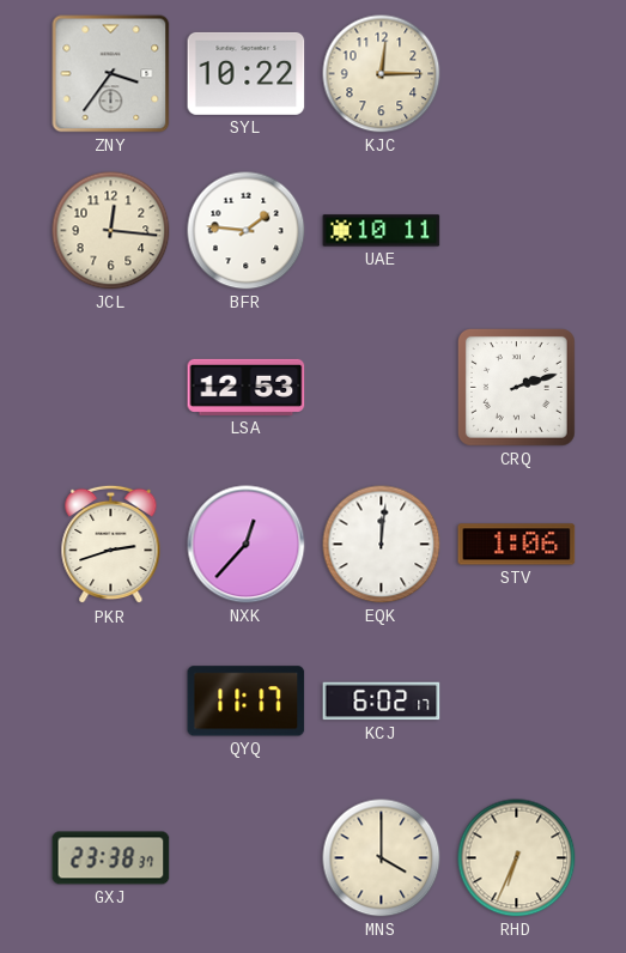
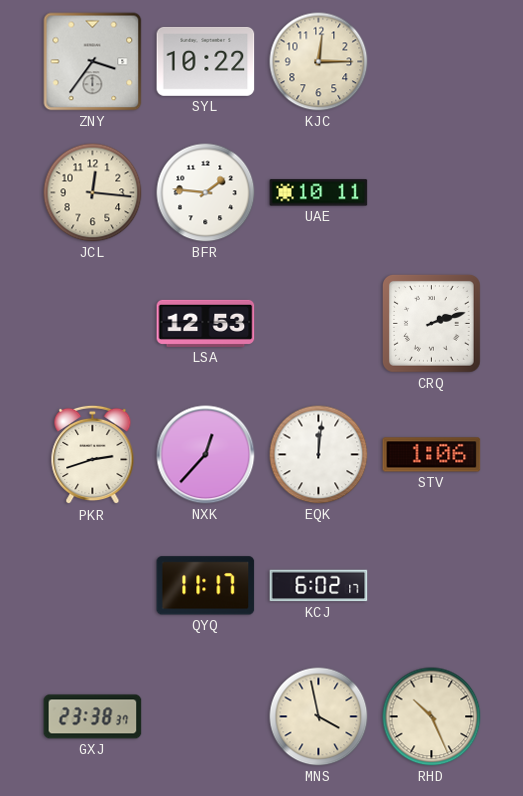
MNS: 4:00 -> 3:58 (319, 717)
RHD: 6:34 -> 10:26 (432, 717)
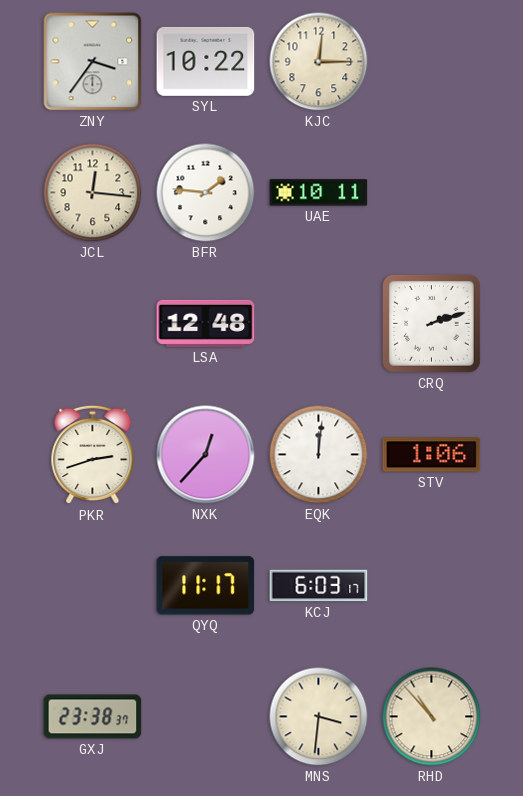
LSA: 12:53 -> 12:48 (206, 323)
KCJ: 6:02 -> 6:03 (319, 586)
MNS: 3:58 -> 3:31 (319, 717)
RHD: 10:26 -> 10:53 (432, 717)
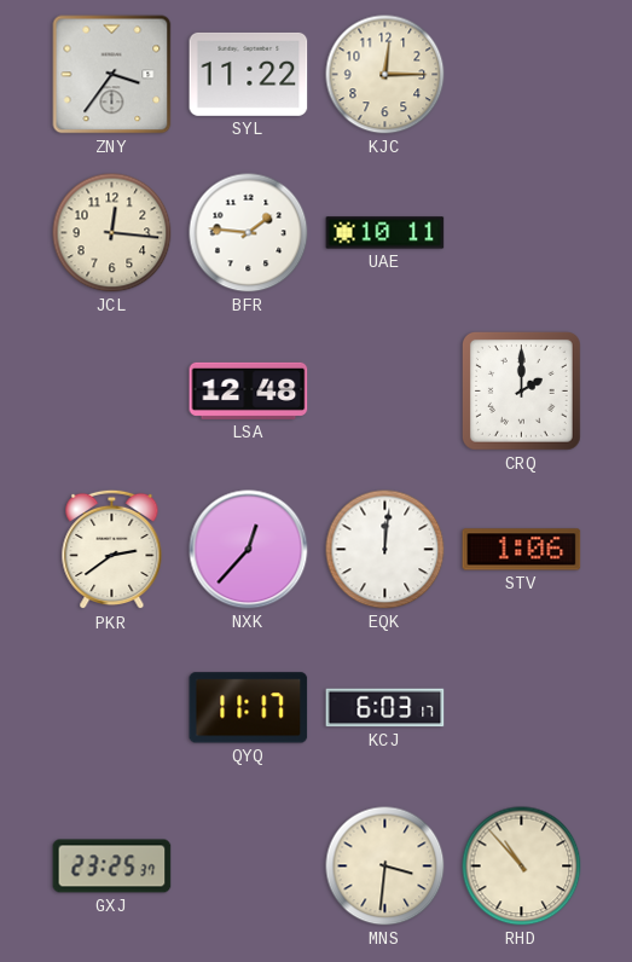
SYL: 10:22 -> 11:22 (249, 74)
CRQ: 2:12 -> 2:00 (521, 390)
PKR: 2:42 -> 2:39 (112, 550)
GXJ: 23:38 -> 23:25 (112, 867)
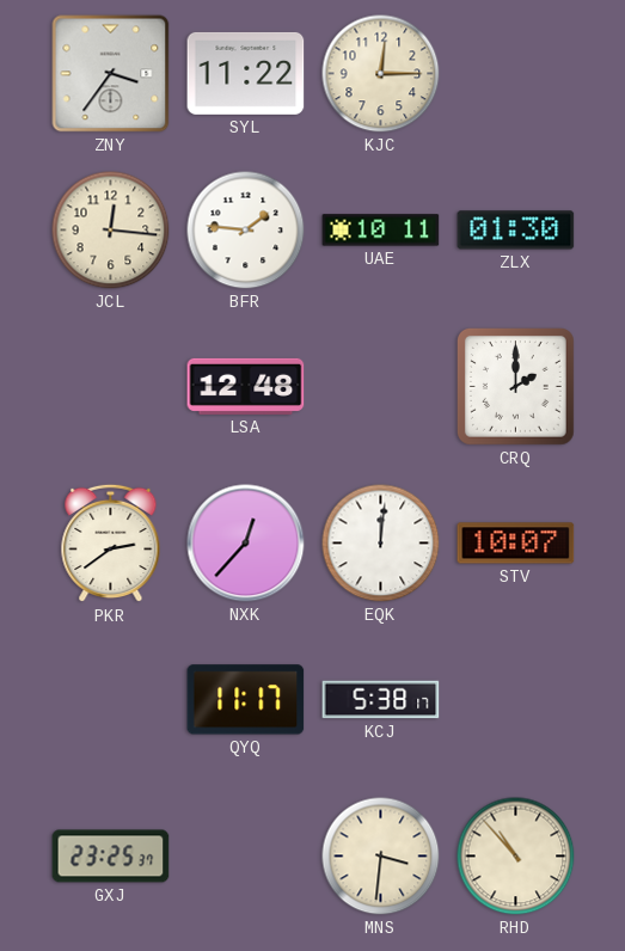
ZLX: none -> 01:30 (516, 231)
STV: 1:06 -> 10:07 (516, 544)
KCJ: 6:03 -> 5:38 (381, 700)
